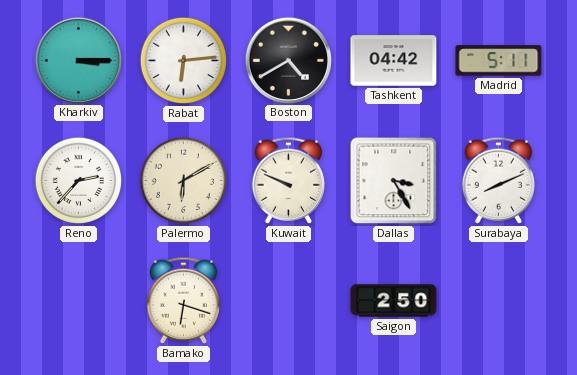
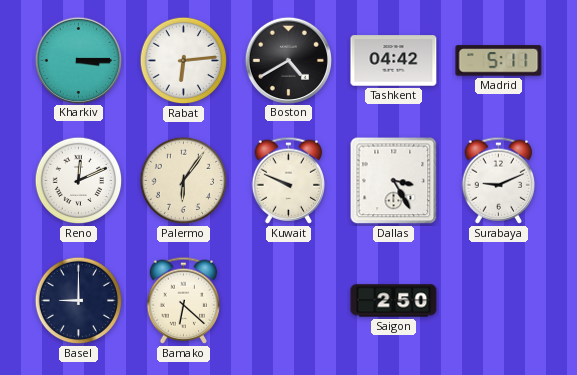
Reno: 2:37 -> 12:11 (79, 181)
Palermo: 6:10 -> 6:06 (184, 181)
Surabaya: 8:11 -> 9:11 (499, 180)
Basel: none -> 9:00 (79, 301)
Bamako: 6:18 -> 6:22 (184, 300)
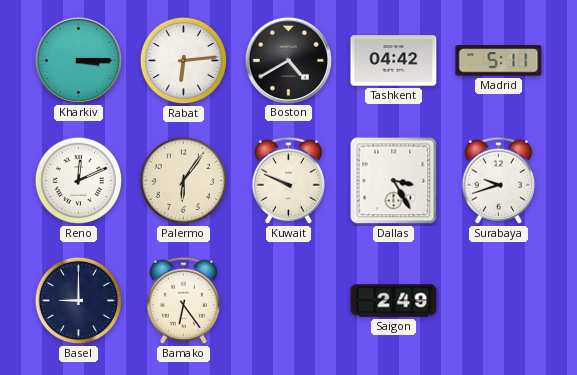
Surabaya: 9:11 -> 9:42 (499, 180)
Bamako: 6:22 -> 6:24 (184, 300)
Saigon: 2:50 -> 2:49 (394, 301)
